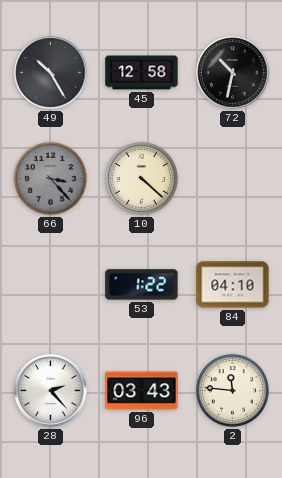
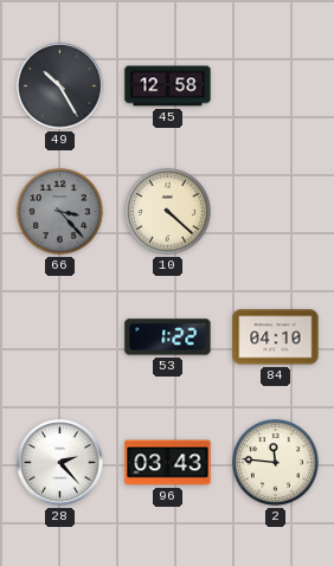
72: 10:32 -> none (233, 73)
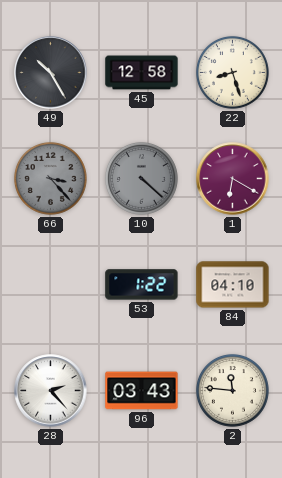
22: none -> 8:27 (232, 72)
10 dial: cream -> grey (141, 178)
1: none -> 6:20 (233, 179)
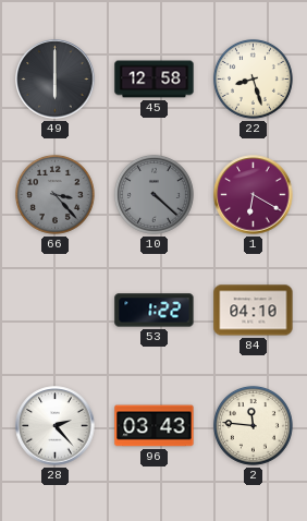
49: 10:25 -> 6:00 (56, 80)
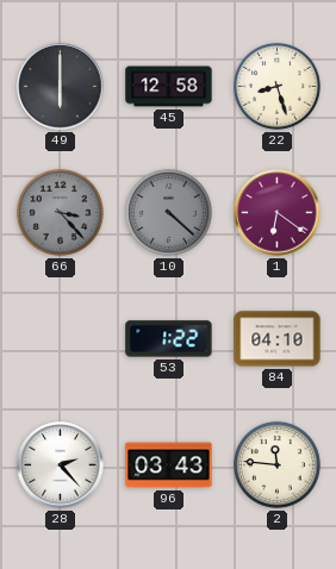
1: 6:20 -> 6:21 (278, 213)
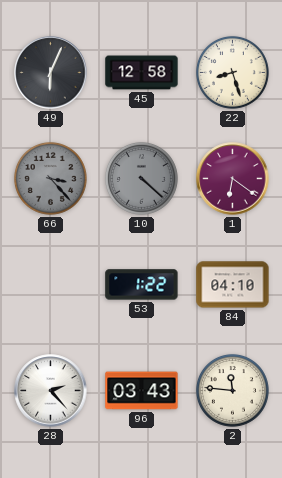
49: 6:00 -> 6:04 (51, 73)
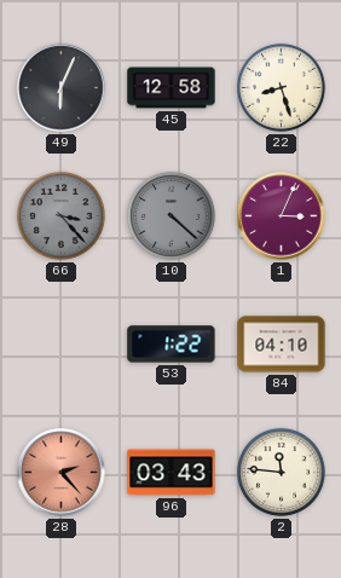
1: 6:21 -> 3:04 (282, 216)
28 dial: white -> salmon (62, 473)
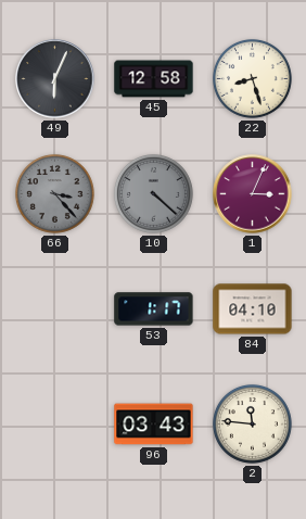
53: 1:22 -> 1:17 (154, 309)
28: 2:23 -> none (62, 473)
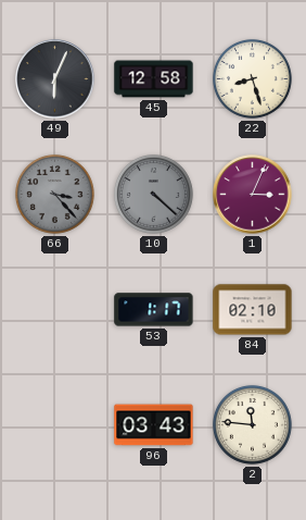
84: 04:10 -> 02:10 (253, 310)
